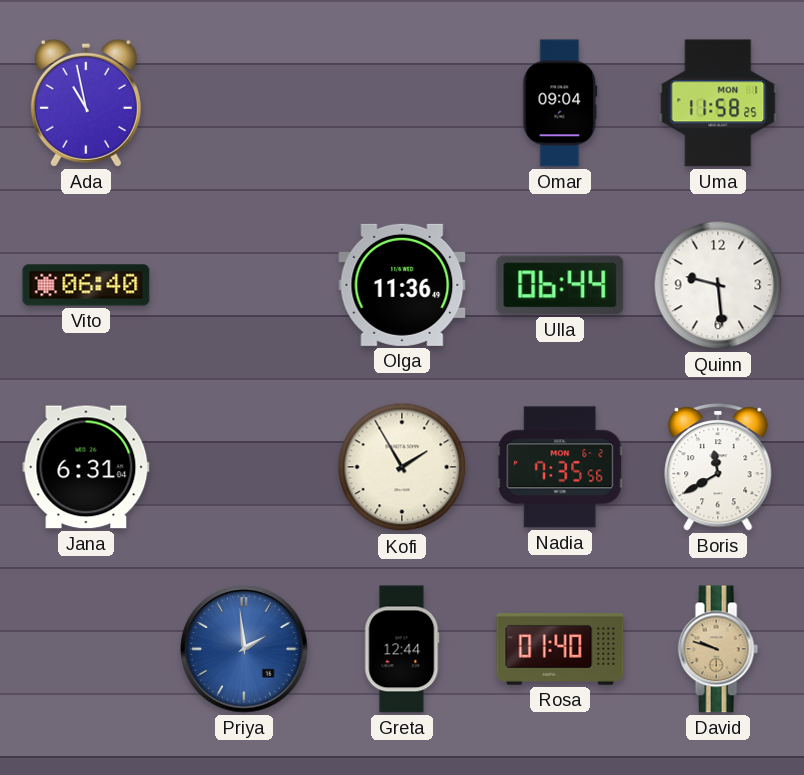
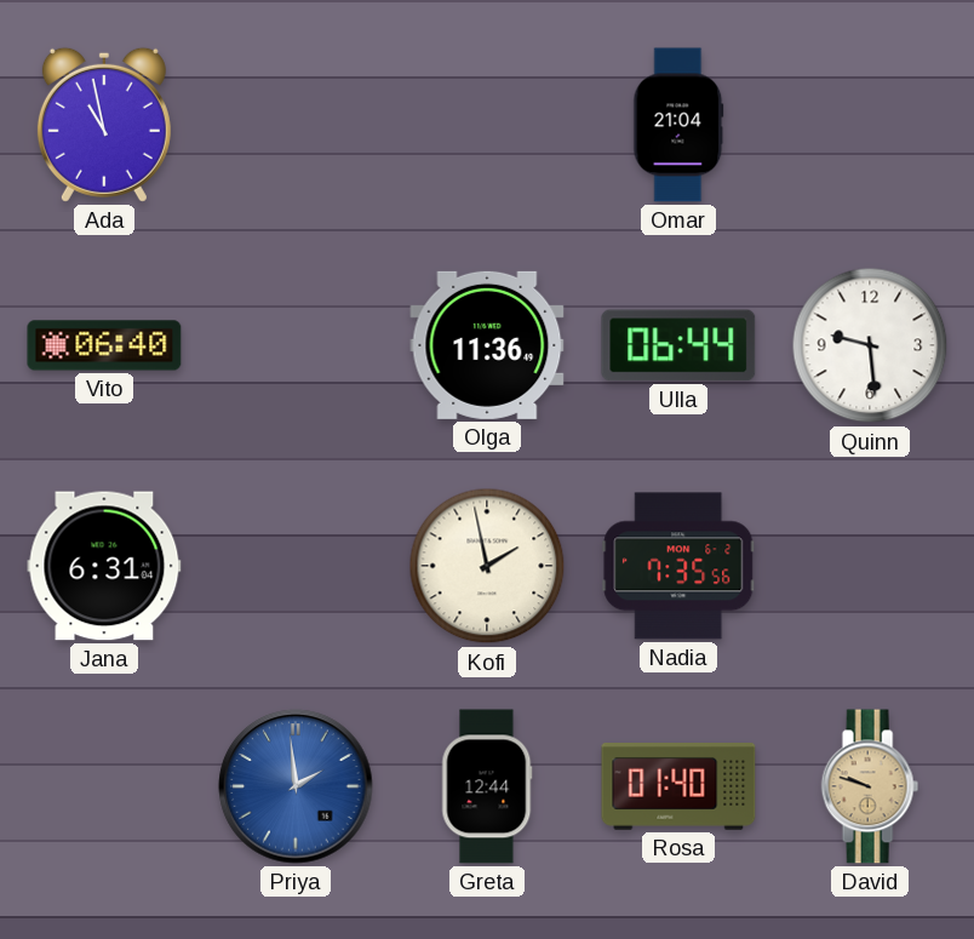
Omar: 09:04 -> 21:04 (678, 125)
Uma: 11:58 -> none (718, 103)
Kofi: 1:55 -> 1:58 (487, 566)
Boris: 11:40 -> none (718, 468)
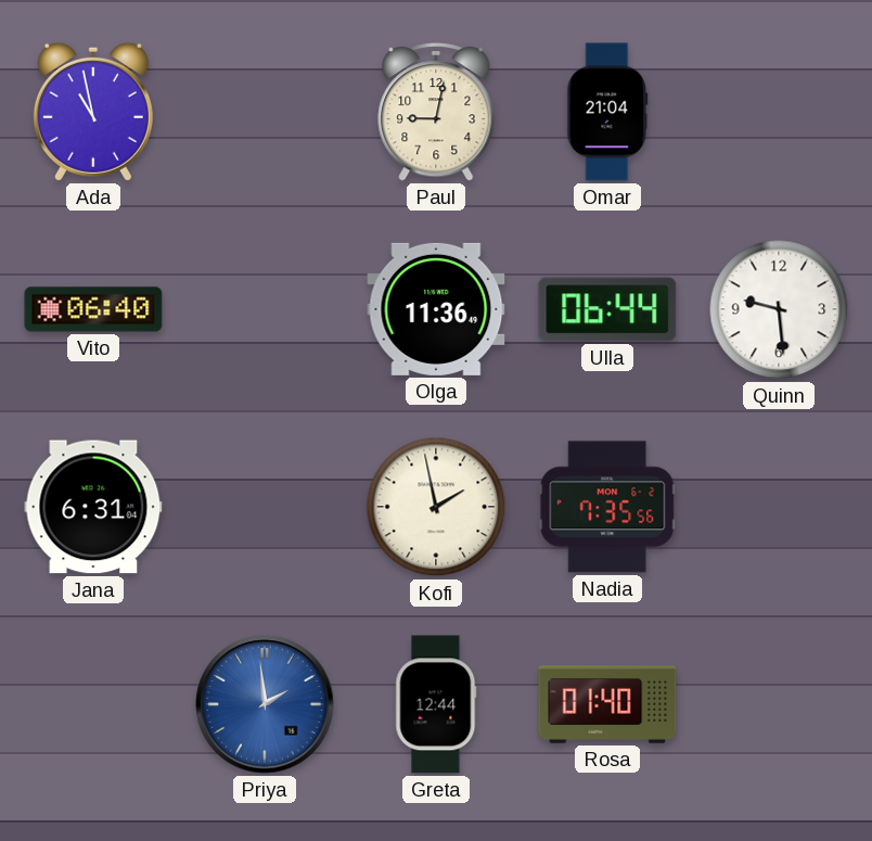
Paul: none -> 9:02 (436, 113)
David: 9:48 -> none (870, 786)
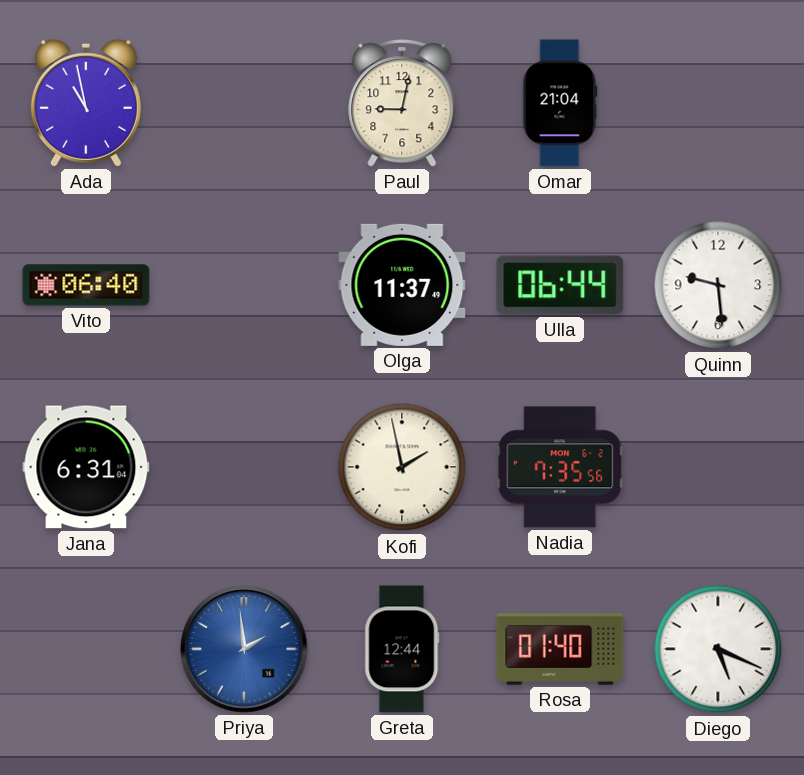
Olga: 11:36 -> 11:37 (402, 285)
Diego: none -> 5:19 (718, 649)
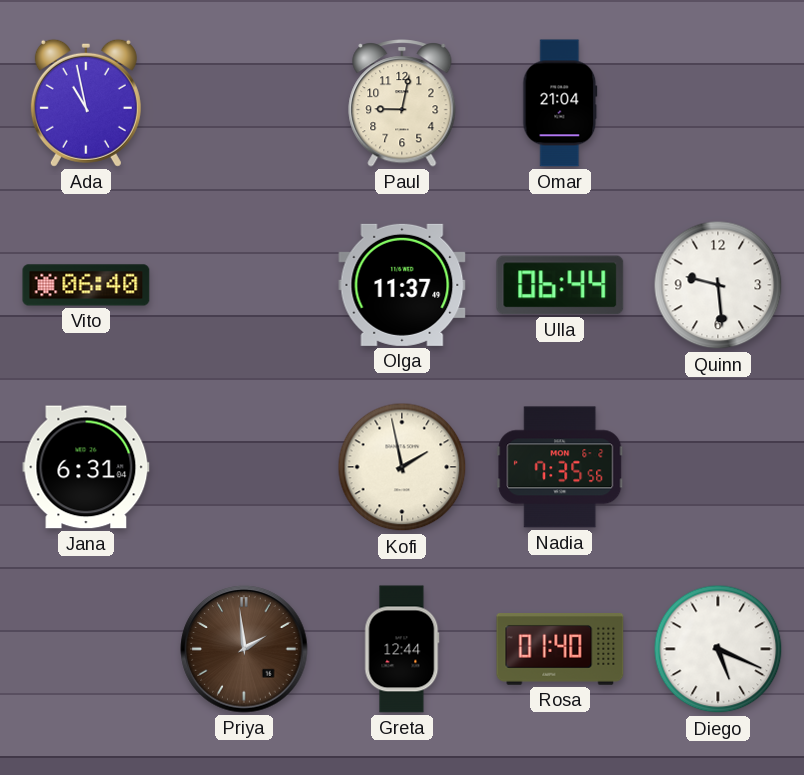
Priya dial: blue -> brown (244, 649)
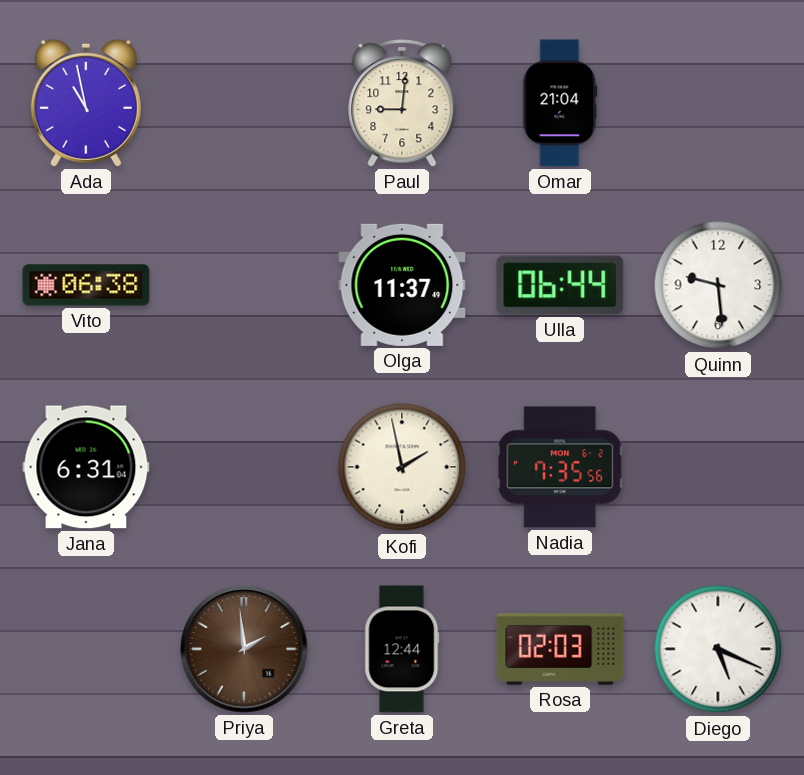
Paul: 9:02 -> 9:01 (402, 104)
Vito: 06:40 -> 06:38 (86, 285)
Rosa: 01:40 -> 02:03 (560, 650)
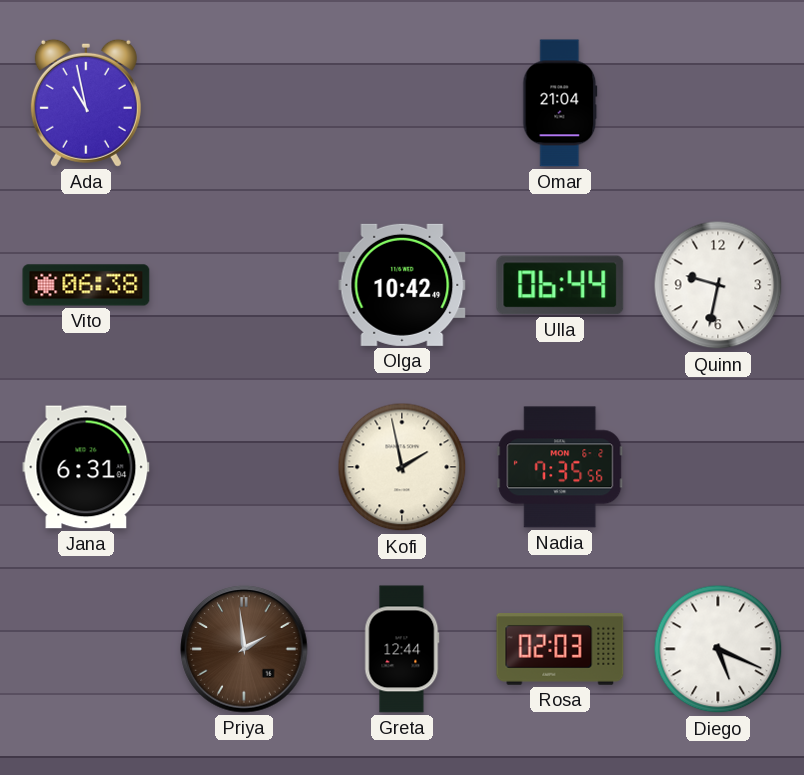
Paul: 9:01 -> none (402, 104)
Olga: 11:37 -> 10:42 (402, 285)
Quinn: 9:29 -> 9:32 (718, 285)
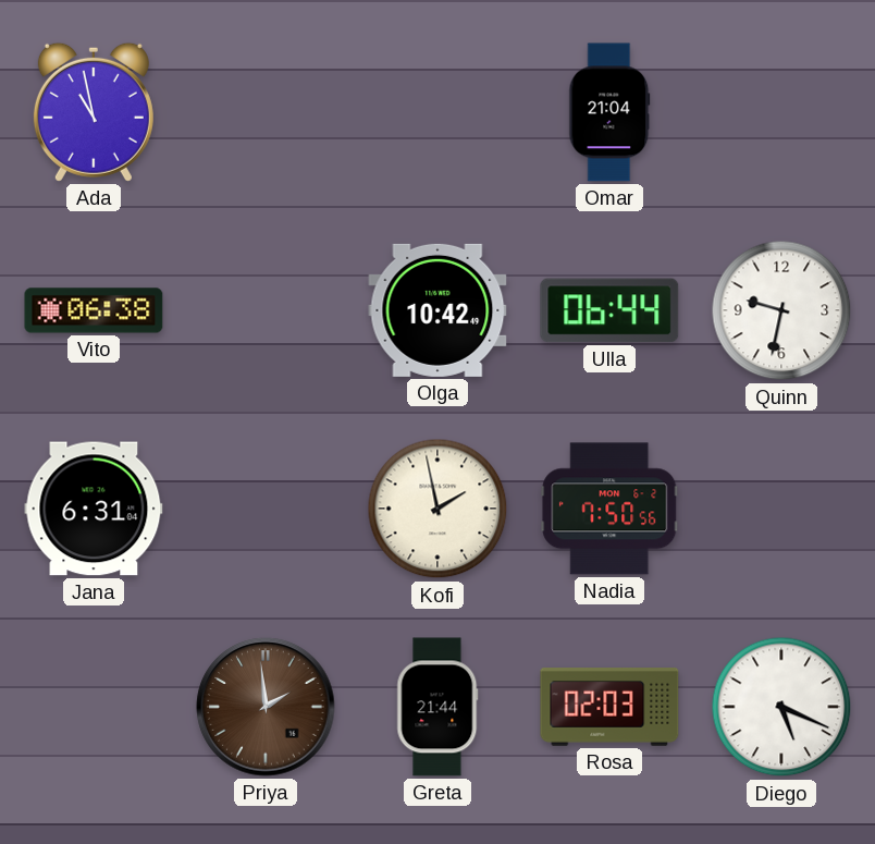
Nadia: 7:35 -> 7:50 (609, 509)
Greta: 12:44 -> 21:44 (437, 707)
